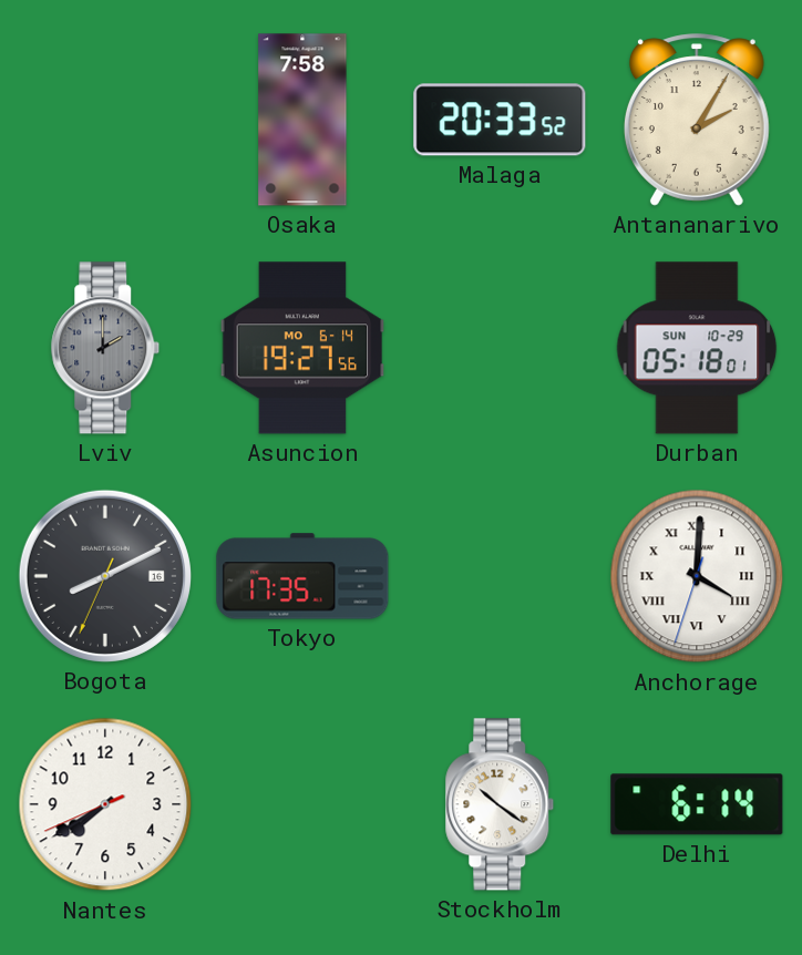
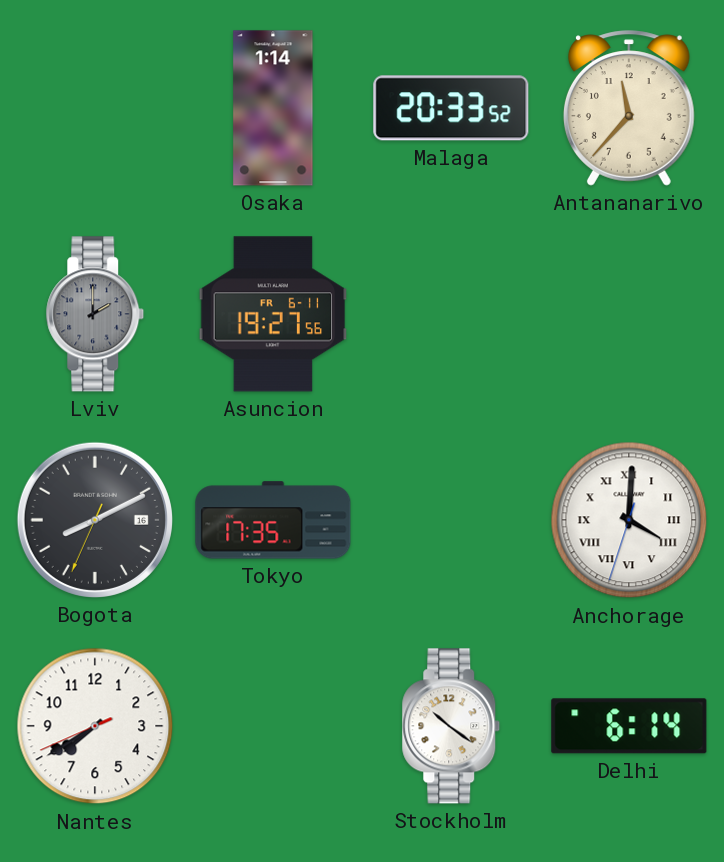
Osaka: 7:58 -> 1:14 (273, 108)
Antananarivo: 2:05 -> 11:37 (629, 108)
Asuncion date: MO 6-14 -> FR 6-11 (273, 314)
Durban: 05:18 -> none (697, 348)
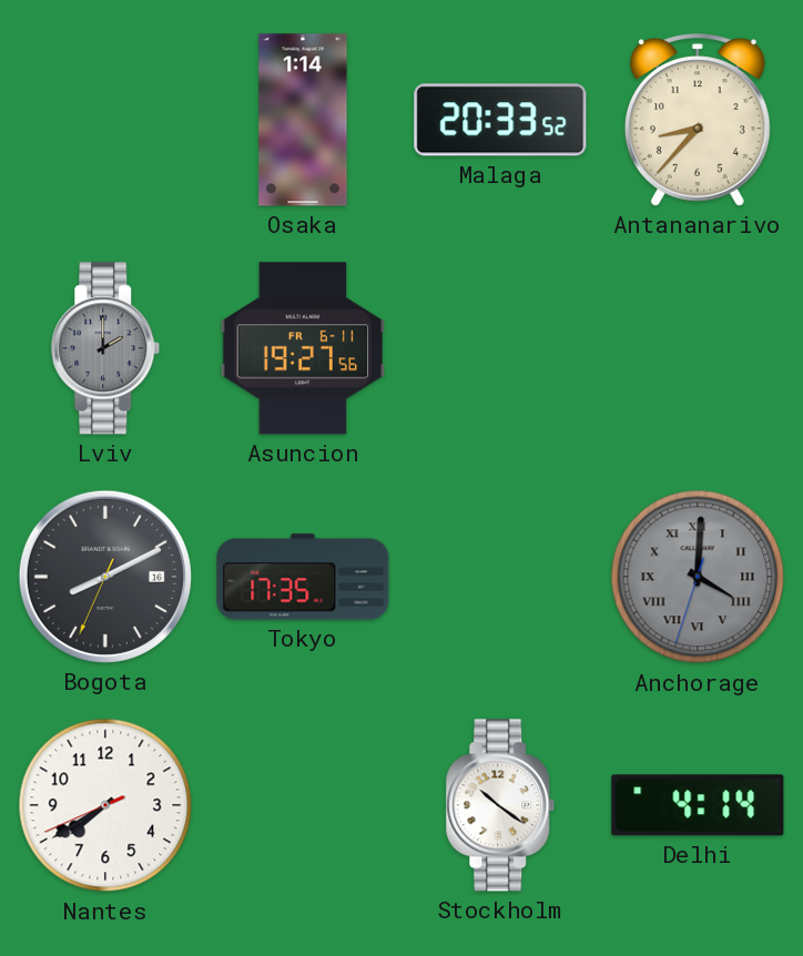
Antananarivo: 11:37 -> 8:37 (698, 120)
Anchorage dial: white -> grey (698, 577)
Delhi: 6:14 -> 4:14 (698, 805)
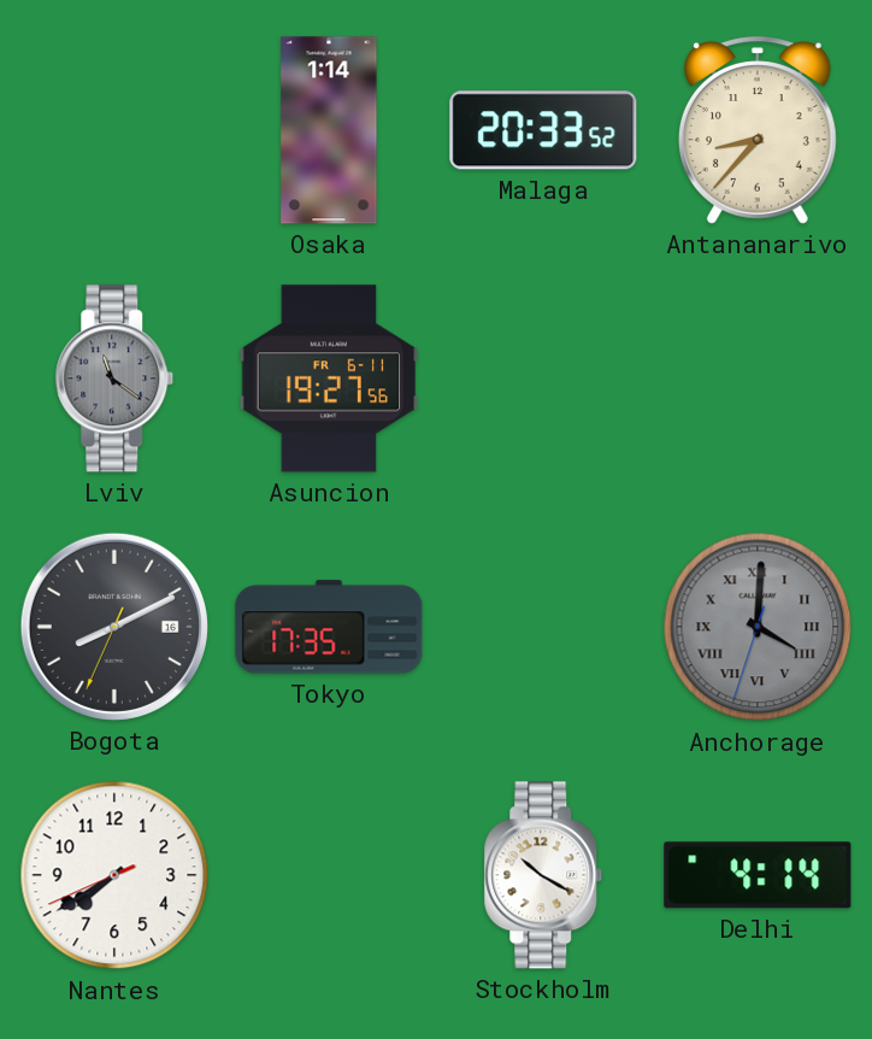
Lviv: 2:00 -> 11:21 (114, 378)
Stockholm: 10:21 -> 10:20 (543, 875)
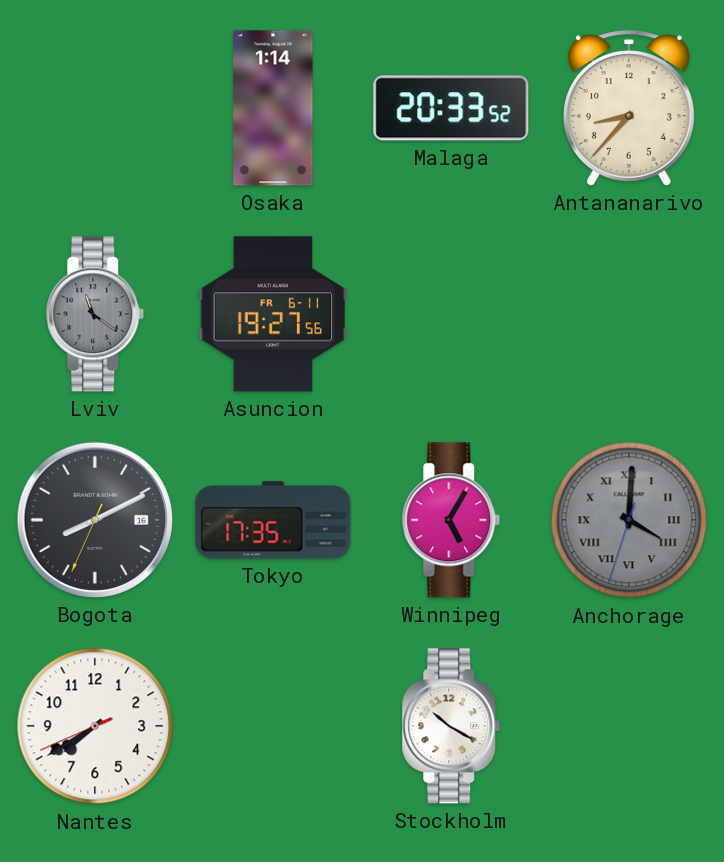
Winnipeg: none -> 5:05 (451, 520)
Delhi: 4:14 -> none (758, 875)
